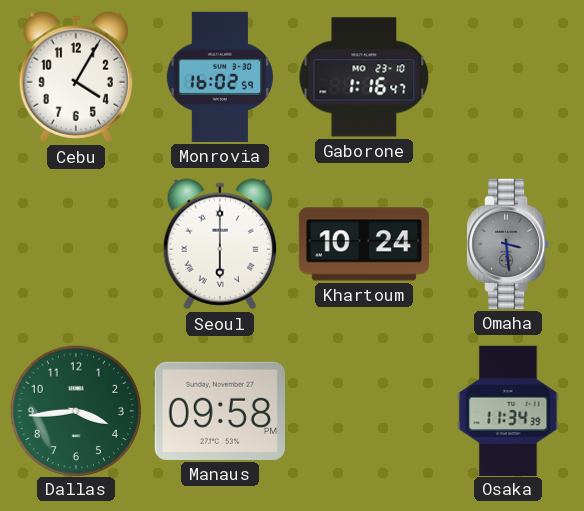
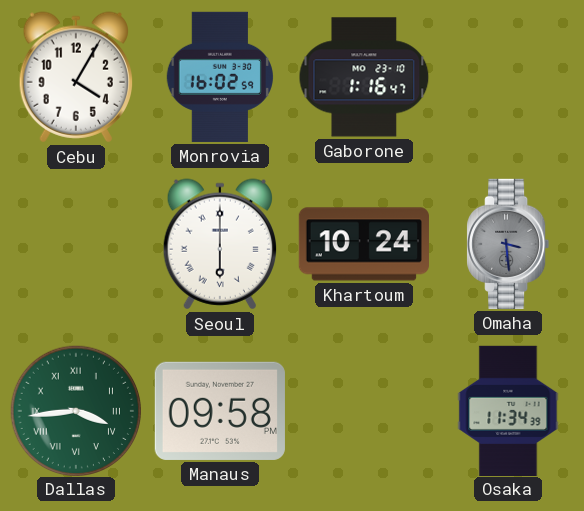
Dallas numerals: Arabic -> Roman (75, 410)
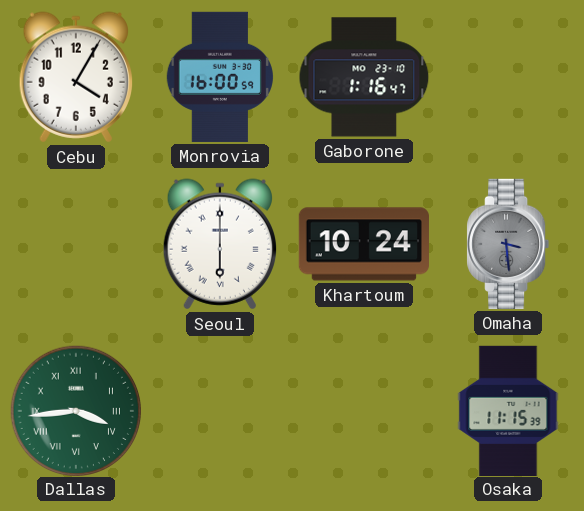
Monrovia: 16:02 -> 16:00 (220, 77)
Manaus: 09:58 -> none (220, 411)
Osaka: 11:34 -> 11:15 (508, 410)
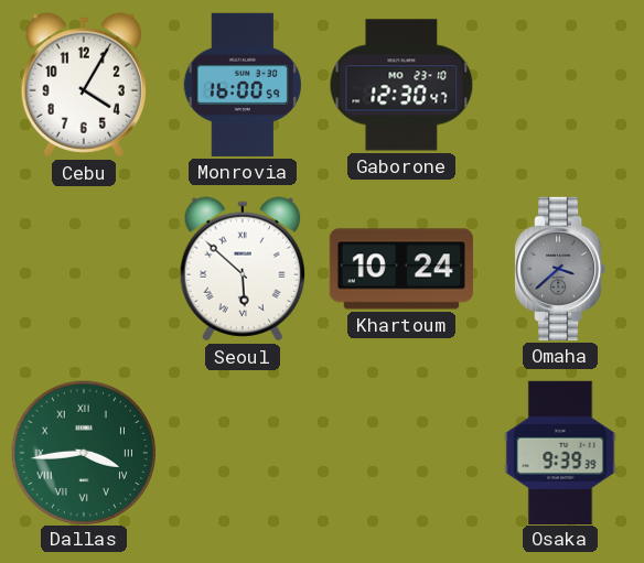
Gaborone: 1:16 -> 12:30 (401, 85)
Seoul: 6:00 -> 5:52 (241, 269)
Omaha: 3:29 -> 3:38 (560, 269)
Osaka: 11:15 -> 9:39 (560, 452)
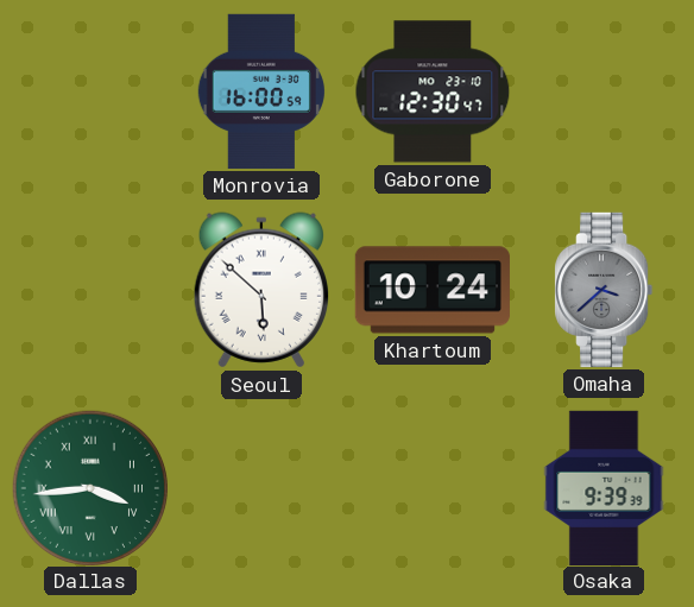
Cebu: 4:05 -> none (83, 85)
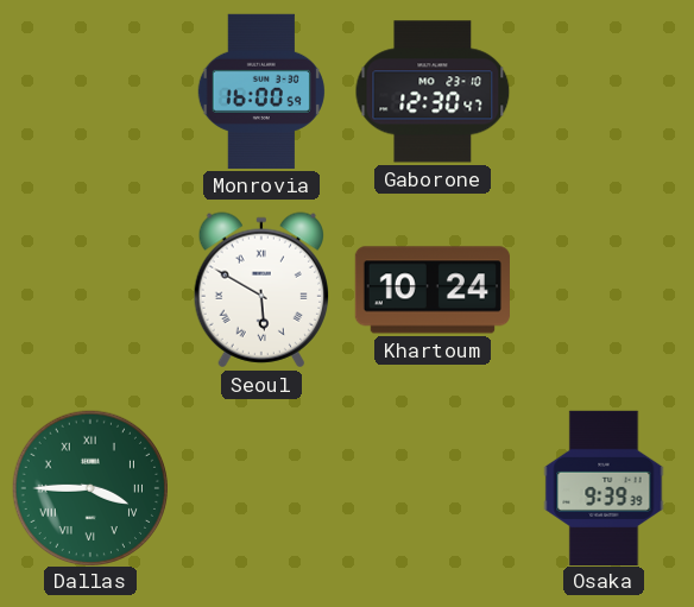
Seoul: 5:52 -> 5:50 (260, 290)
Omaha: 3:38 -> none (604, 290)
Dallas: 3:44 -> 3:45 (89, 487)
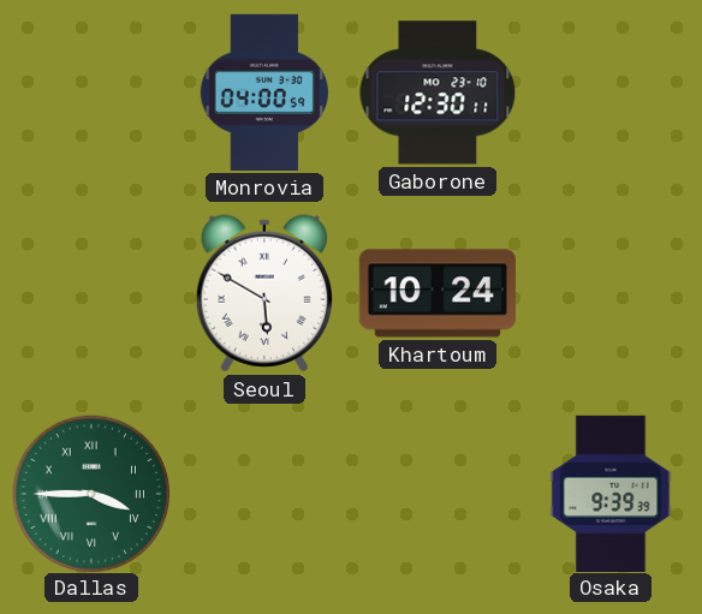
Monrovia: 16:00 -> 04:00 (264, 93)
Gaborone: 12:30:47 -> 12:30:11 (438, 93)
